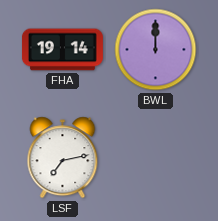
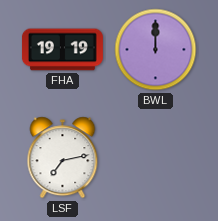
FHA: 19:14 -> 19:19 (62, 50)
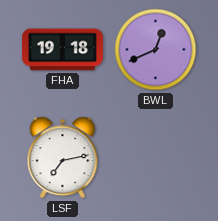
FHA: 19:19 -> 19:18 (62, 50)
BWL: 12:00 -> 12:41 (156, 50)
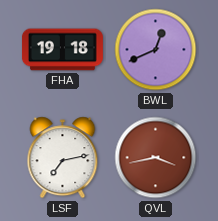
QVL: none -> 3:43 (156, 158)
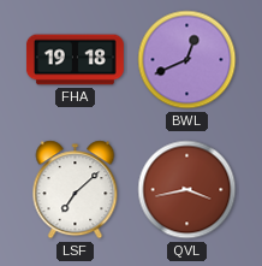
LSF: 7:13 -> 7:08 (76, 190)
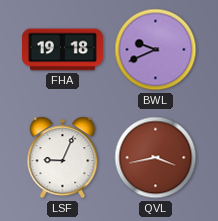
BWL: 12:41 -> 9:41 (156, 50)
LSF: 7:08 -> 9:04 (63, 158)
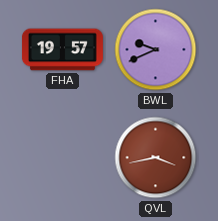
FHA: 19:18 -> 19:57 (62, 50)
LSF: 9:04 -> none (63, 158)
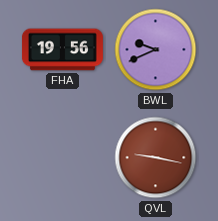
FHA: 19:57 -> 19:56 (62, 50)
QVL: 3:43 -> 9:17 (156, 158)
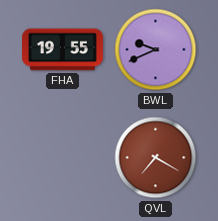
FHA: 19:56 -> 19:55 (62, 50)
QVL: 9:17 -> 7:20 (156, 158)
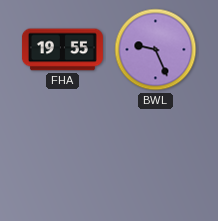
BWL: 9:41 -> 9:26 (156, 50)
QVL: 7:20 -> none (156, 158)
